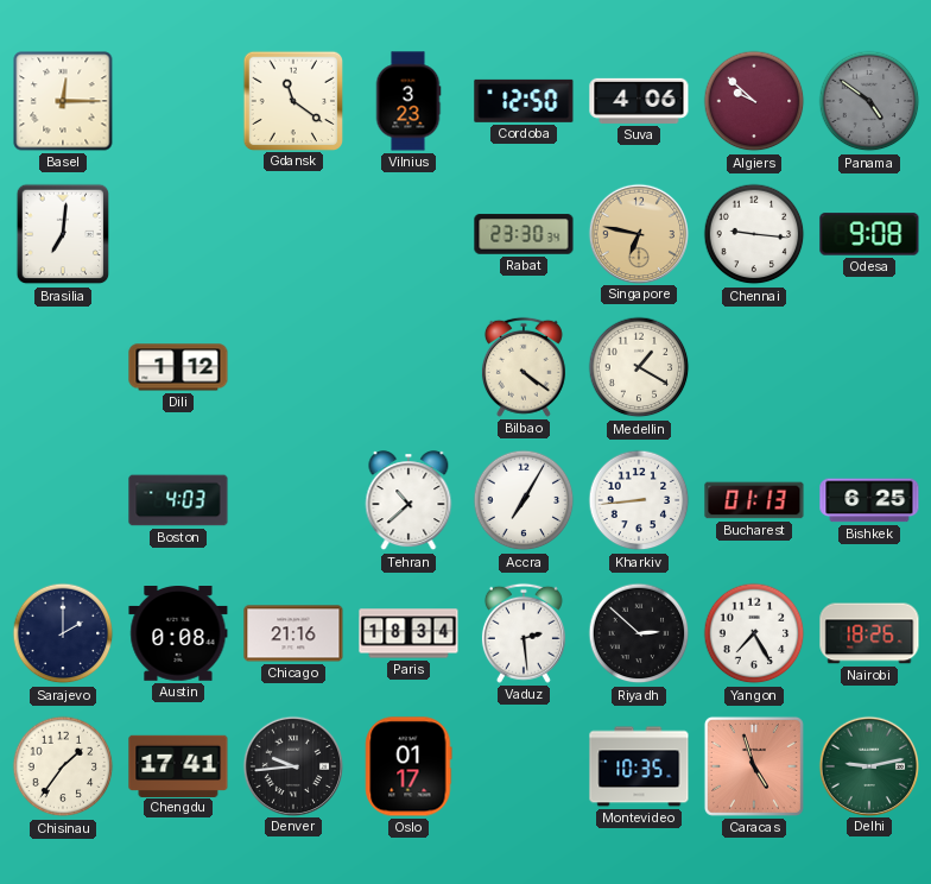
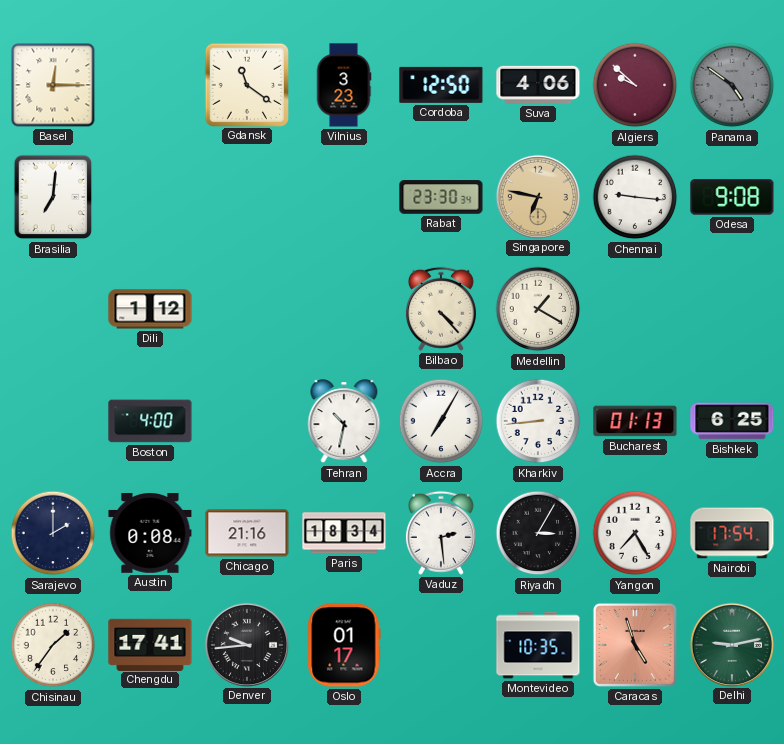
Bilbao: 4:21 -> 4:23 (441, 309)
Boston: 4:03 -> 4:00 (150, 421)
Tehran: 10:38 -> 10:32 (344, 422)
Riyadh: 2:52 -> 3:05 (538, 533)
Nairobi: 18:26 -> 17:54 (732, 533)
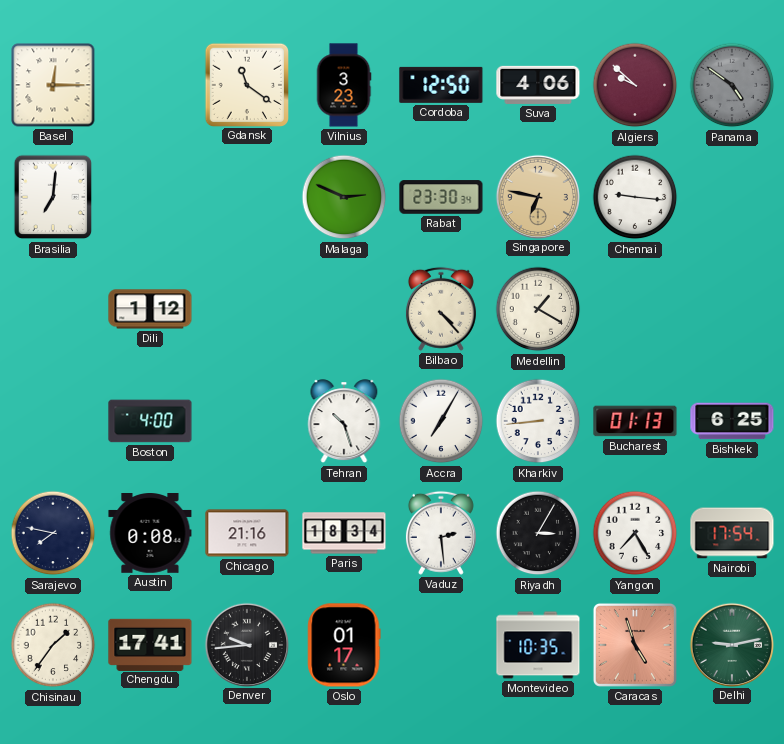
Malaga: none -> 2:49 (344, 197)
Odesa: 9:08 -> none (732, 197)
Tehran: 10:32 -> 10:27 (344, 422)
Sarajevo: 2:00 -> 7:47 (53, 533)
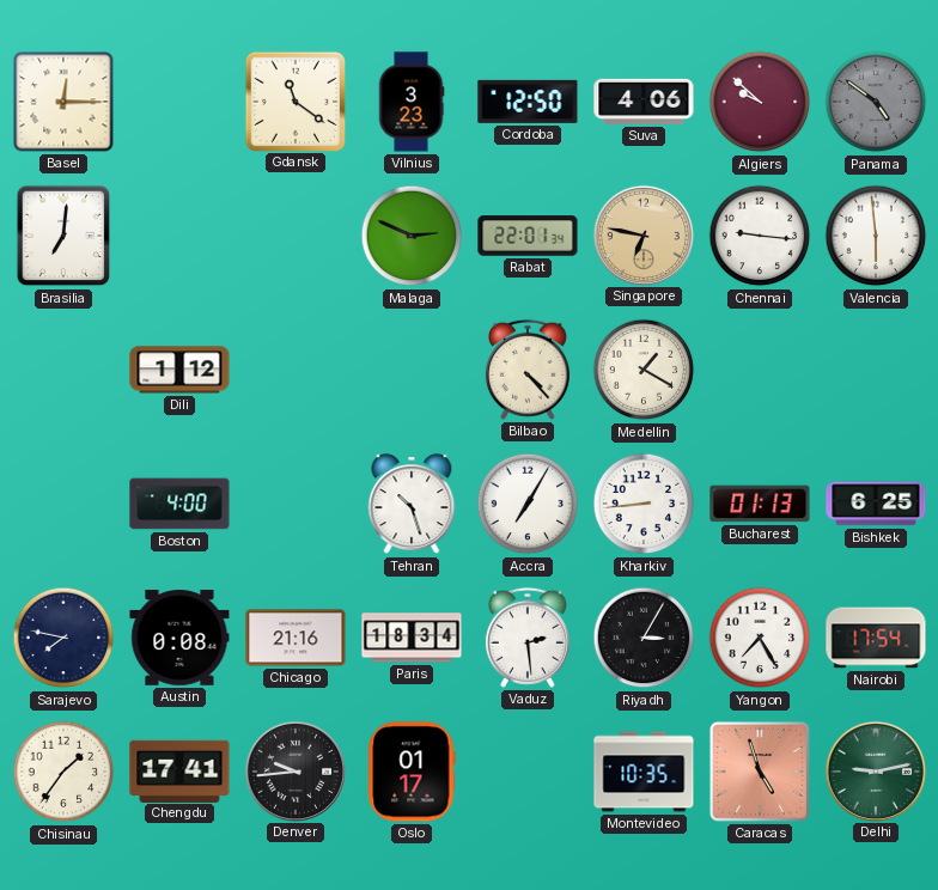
Rabat: 23:30 -> 22:01 (528, 236)
Valencia: none -> 5:59 (876, 236)
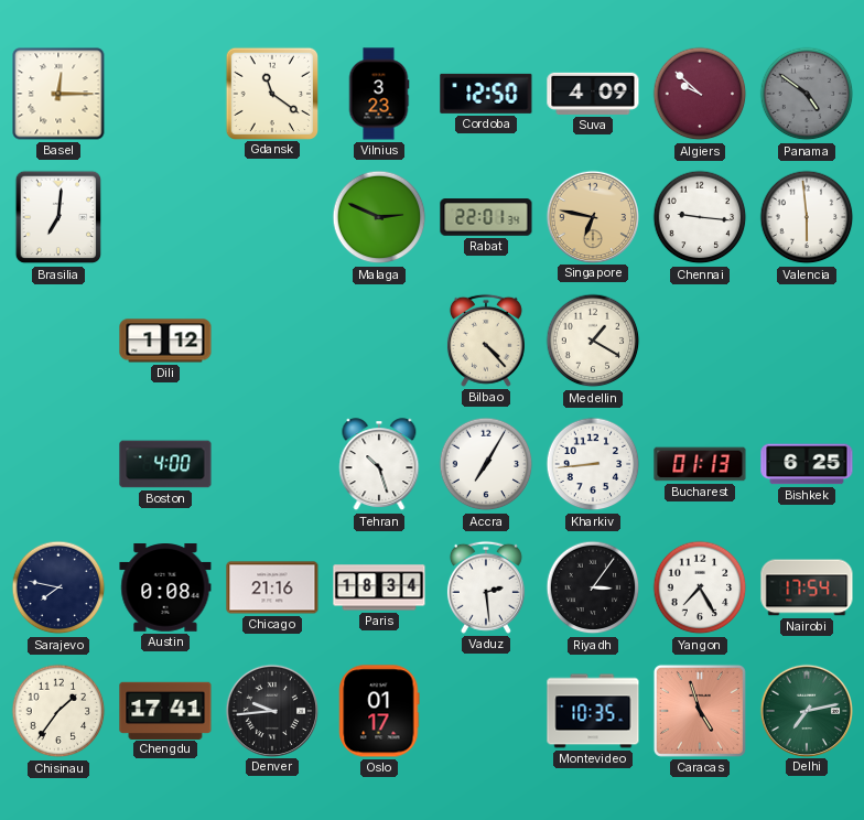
Suva: 4:06 -> 4:09 (593, 94)
Riyadh: 3:05 -> 3:06 (593, 587)
Delhi: 9:13 -> 7:13 (806, 710)
